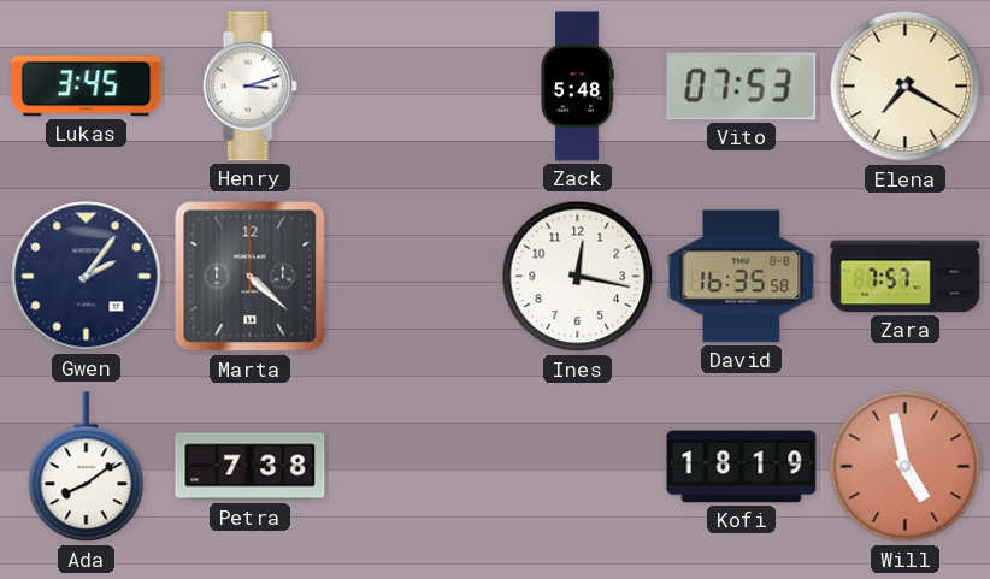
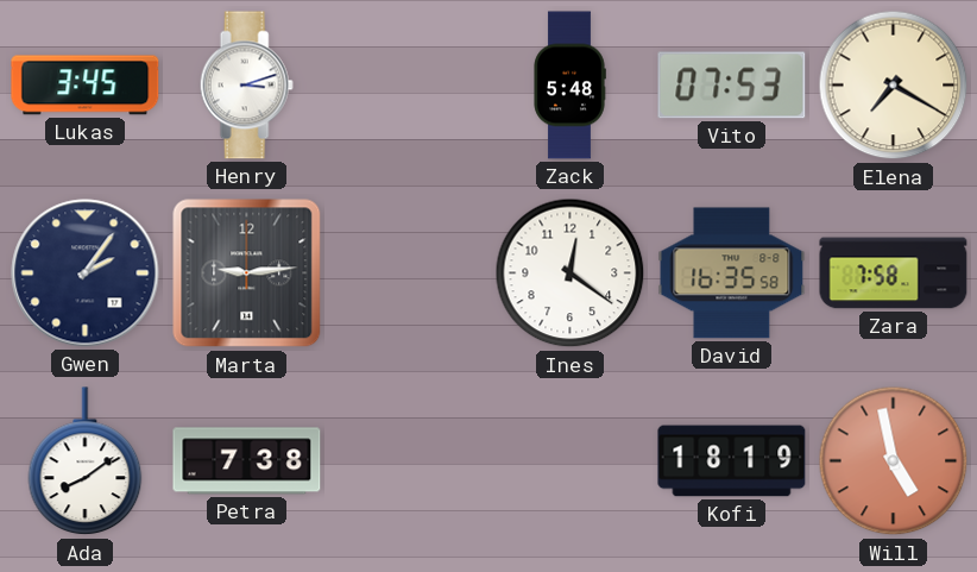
Marta: 4:22 -> 9:14 (247, 274)
Ines: 12:17 -> 12:21 (571, 274)
Zara: 7:57 -> 7:58 (894, 274)
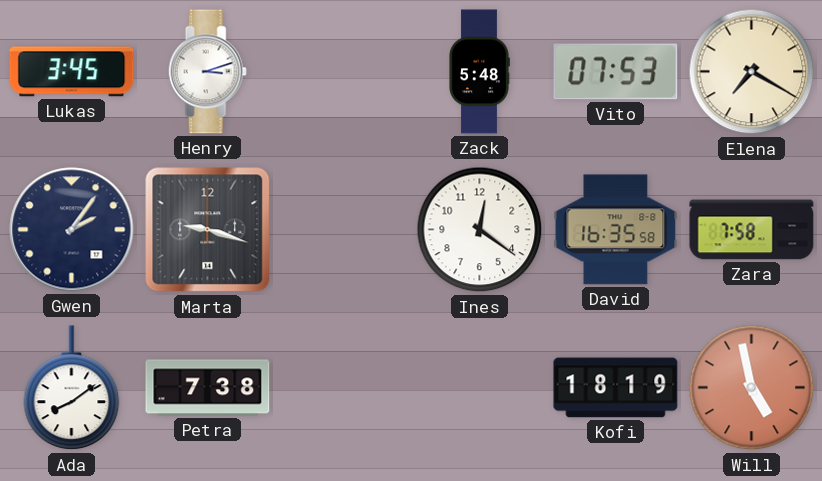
Marta: 9:14 -> 9:18 (208, 230)
